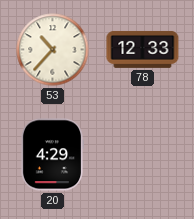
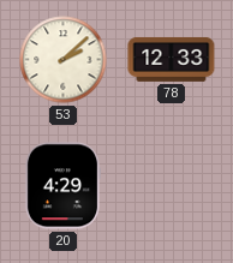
53: 10:37 -> 2:08 (64, 60)
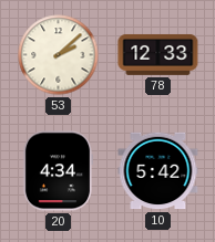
20: 4:29 -> 4:34 (57, 171)
10: none -> 5:42 (158, 171)
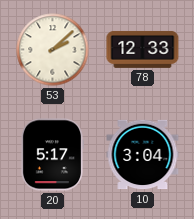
20: 4:34 -> 5:17 (51, 155)
10: 5:42 -> 3:04 (143, 155)
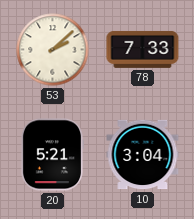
78: 12:33 -> 7:33 (143, 49)
20: 5:17 -> 5:21 (51, 155)
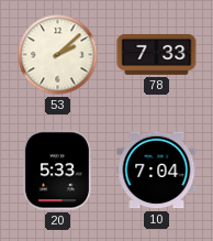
20: 5:21 -> 5:33 (56, 171)
10: 3:04 -> 7:04 (157, 171)
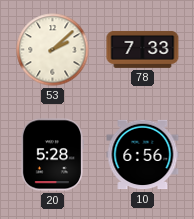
20: 5:33 -> 5:28 (51, 155)
10: 7:04 -> 6:56 (143, 155)
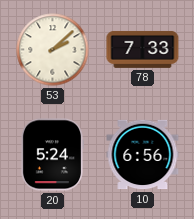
20: 5:28 -> 5:24 (51, 155)
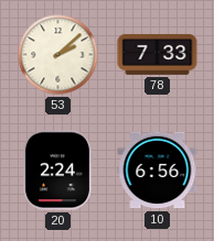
20: 5:24 -> 2:24 (56, 171)
